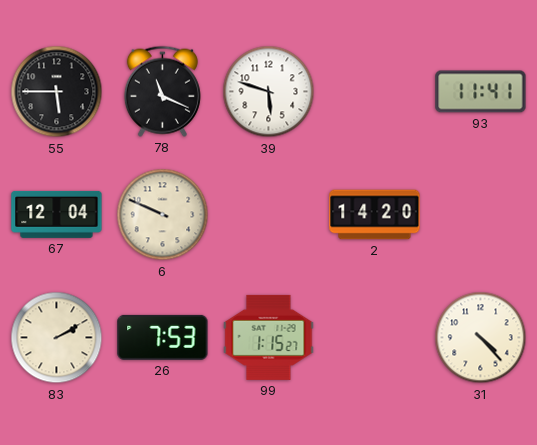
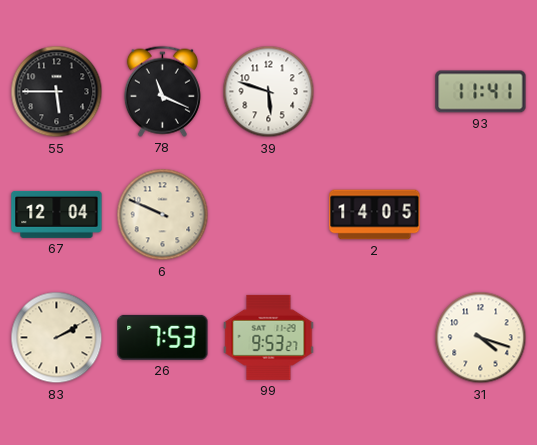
2: 14:20 -> 14:05 (375, 215)
99: 1:15 -> 9:53 (269, 337)
31: 4:23 -> 4:18 (481, 338)
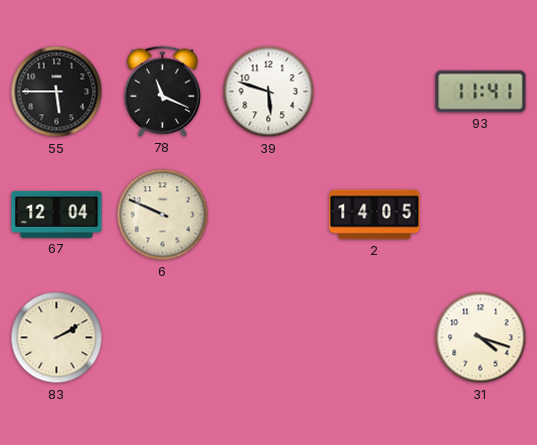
26: 7:53 -> none (163, 337)
99: 9:53 -> none (269, 337)
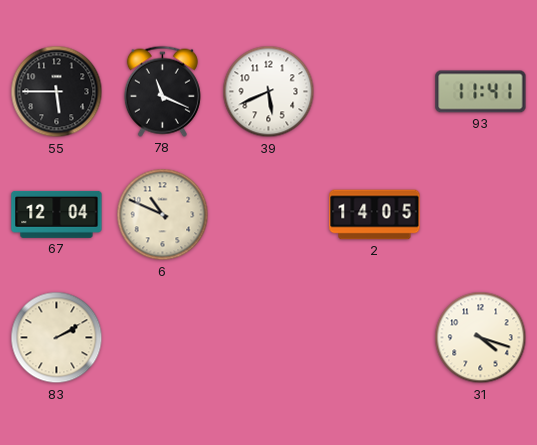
39: 5:48 -> 5:41 (269, 92)
6: 9:49 -> 10:49 (163, 215)
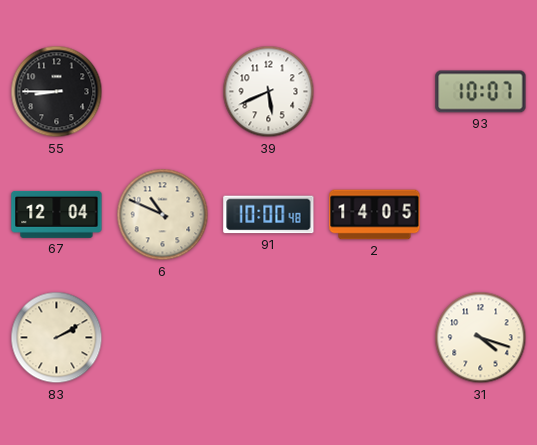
55: 5:45 -> 8:45 (57, 92)
78: 11:19 -> none (162, 91)
93: 11:41 -> 10:07 (481, 92)
91: none -> 10:00 (269, 215)
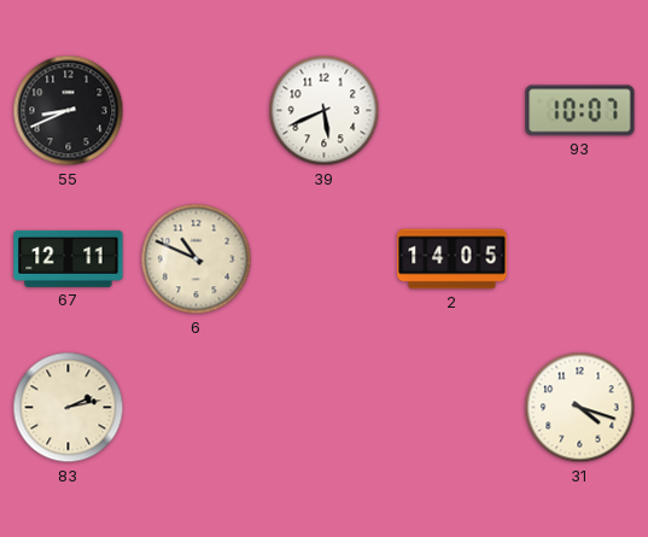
55: 8:45 -> 8:41 (69, 111)
67: 12:04 -> 12:11 (69, 258)
91: 10:00 -> none (269, 215)
83: 2:10 -> 2:13 (69, 408)
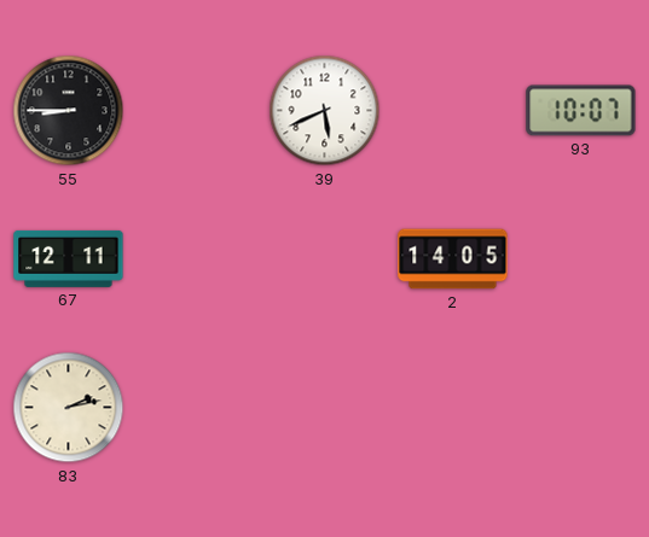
55: 8:41 -> 8:45 (69, 111)
6: 10:49 -> none (197, 259)
31: 4:18 -> none (580, 408)
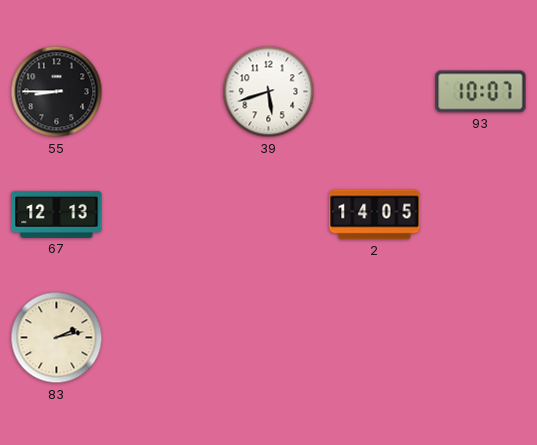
39: 5:41 -> 5:42 (269, 92)
67: 12:11 -> 12:13 (57, 214)
